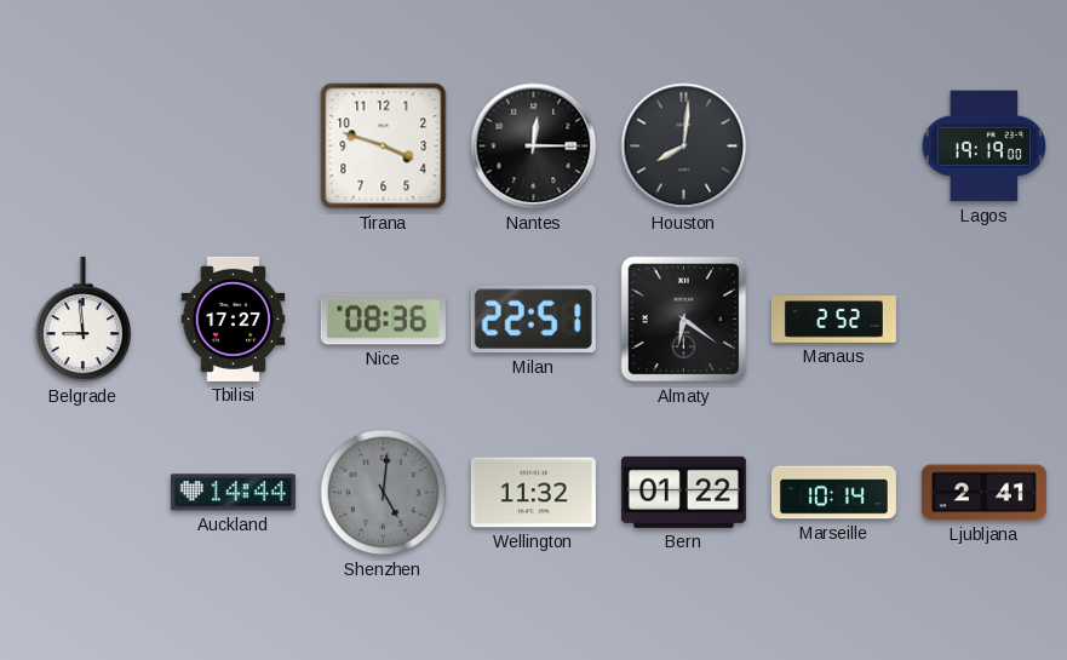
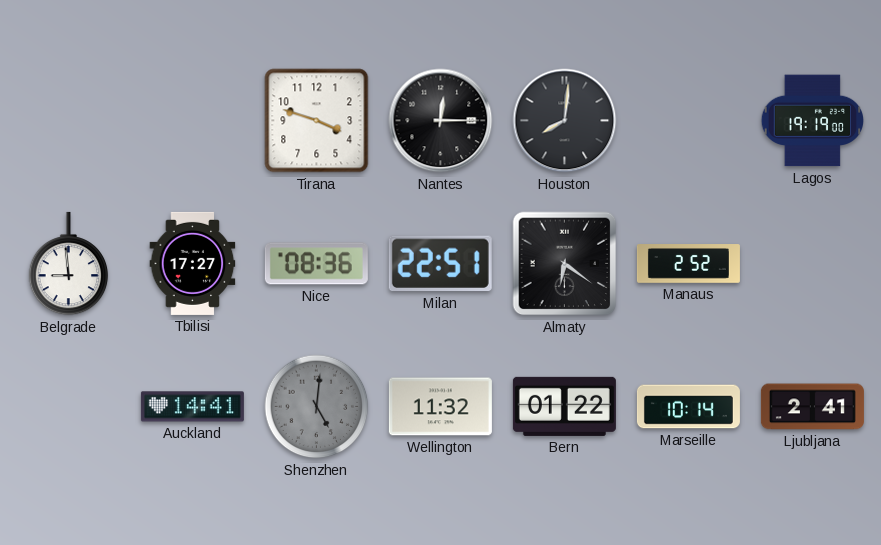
Auckland: 14:44 -> 14:41 (192, 407)
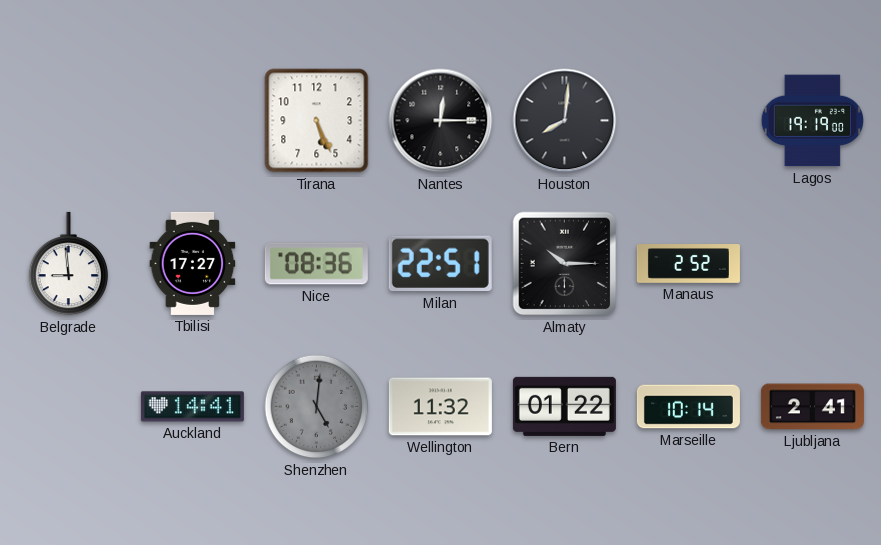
Tirana: 3:48 -> 5:26 (317, 121)
Almaty: 6:21 -> 10:15 (565, 264)
